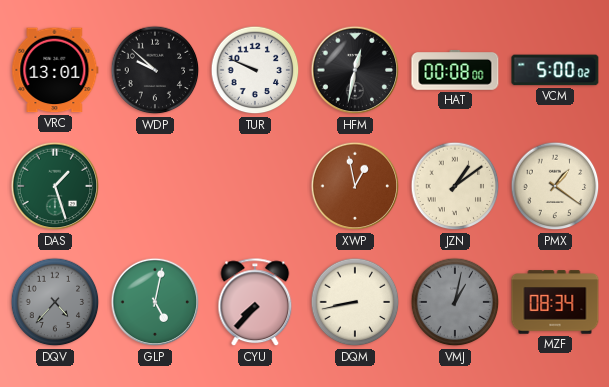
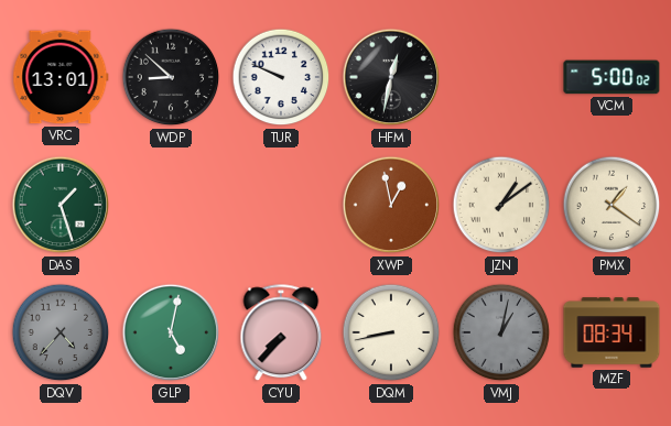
WDP: 9:52 -> 8:52 (171, 77)
HAT: 00:08 -> none (455, 71)
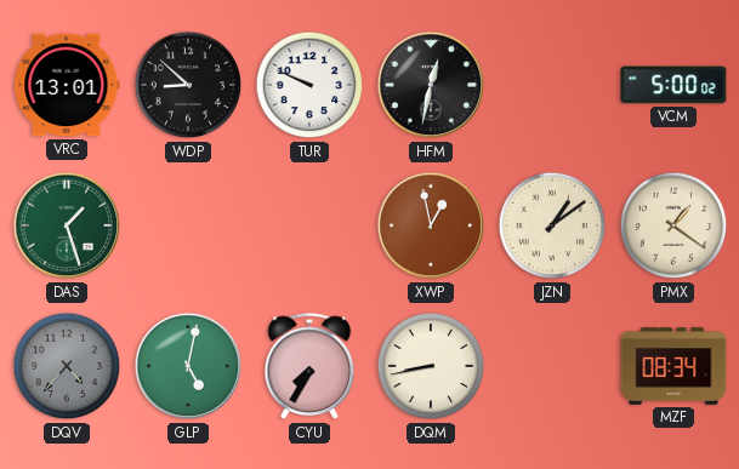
CYU: 7:37 -> 7:35 (309, 367)
VMJ: 1:02 -> none (501, 332)
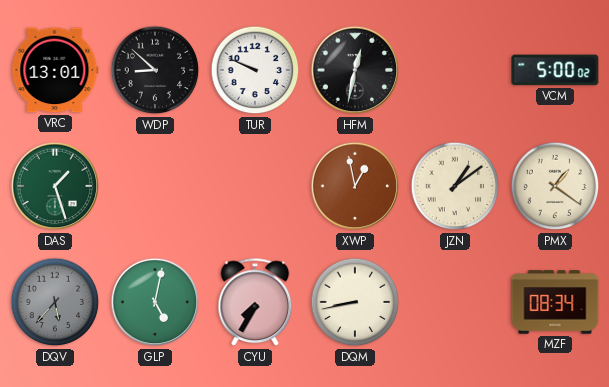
DQV: 4:37 -> 5:37 (55, 302)
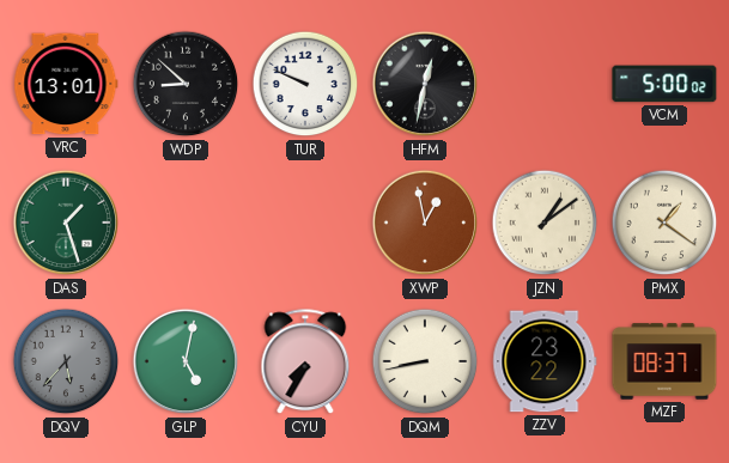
ZZV: none -> 23:22 (545, 361)
MZF: 08:34 -> 08:37 (664, 361)
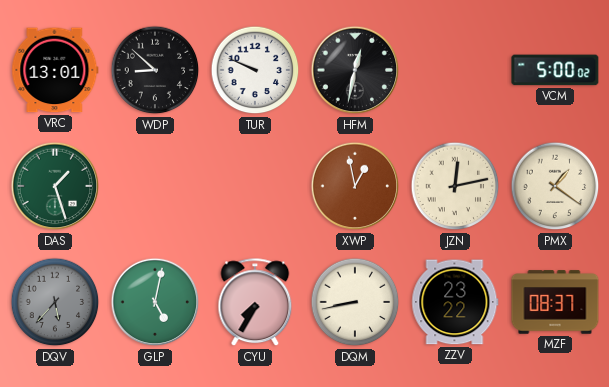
JZN: 1:09 -> 12:13 (455, 186)
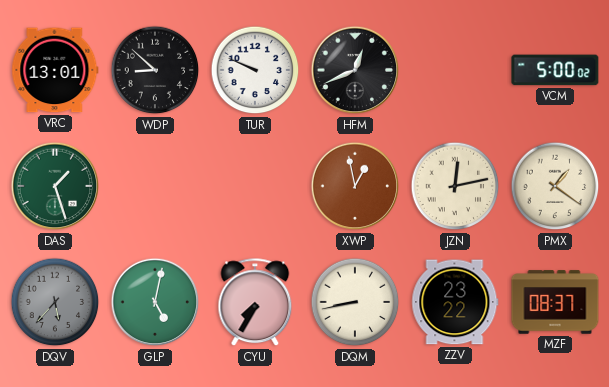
HFM: 12:32 -> 12:41 (355, 70)
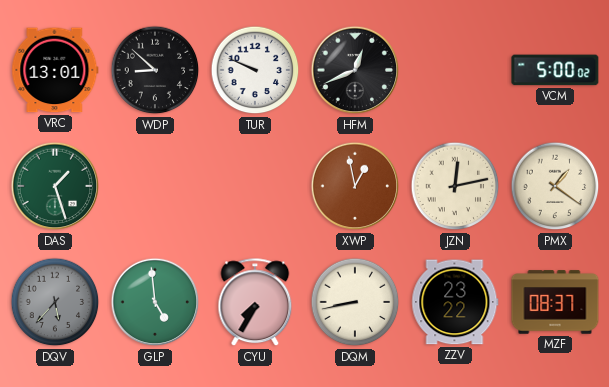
GLP: 5:02 -> 4:59 (155, 302)
